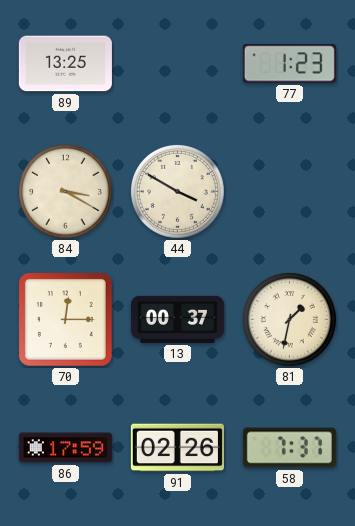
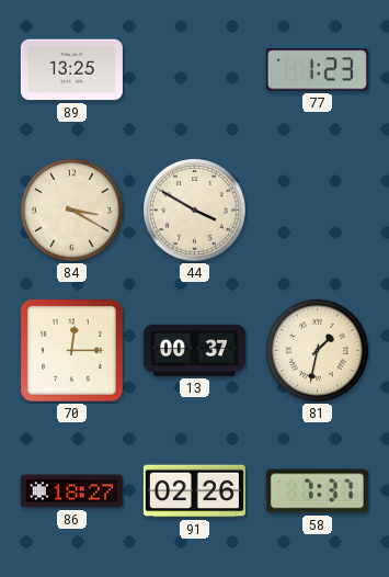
86: 17:59 -> 18:27 (71, 491)
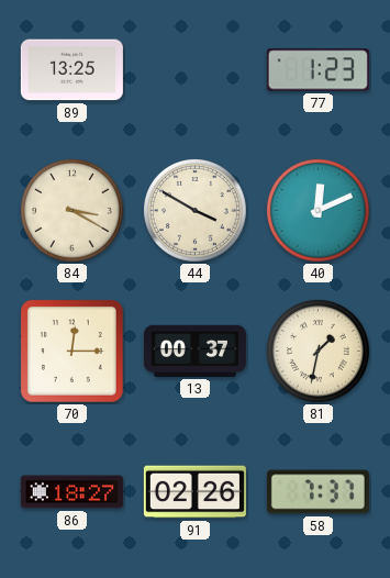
40: none -> 12:11 (319, 211)
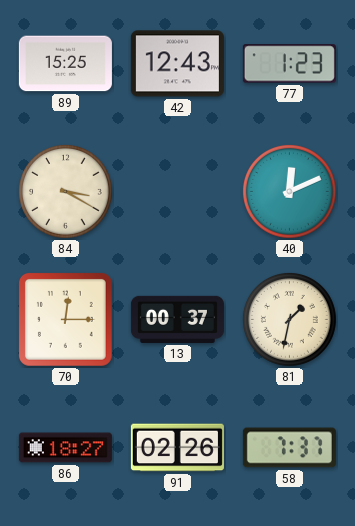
89: 13:25 -> 15:25 (65, 64)
42: none -> 12:43 (177, 64)
44: 3:50 -> none (196, 211)
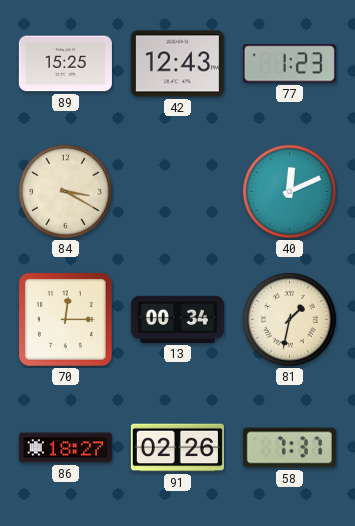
13: 00:37 -> 00:34 (177, 319)
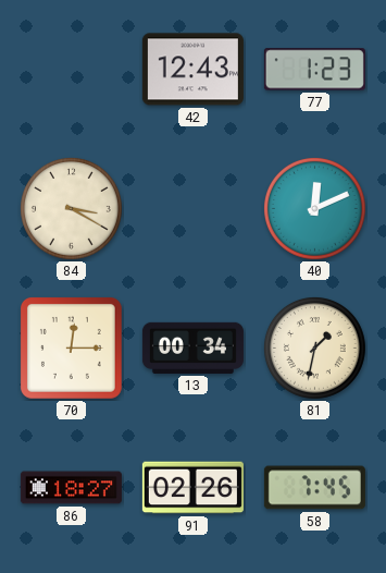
89: 15:25 -> none (65, 64)
58: 7:37 -> 7:45 (314, 488)
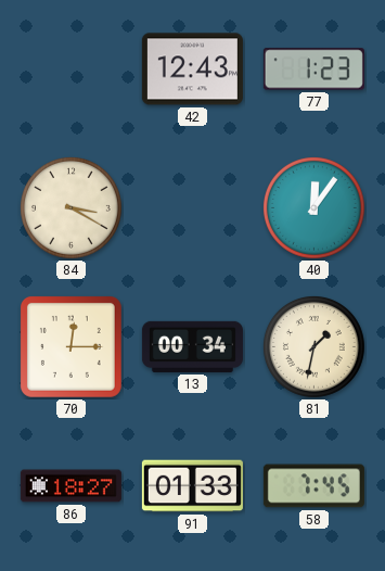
40: 12:11 -> 12:06 (315, 208)
91: 02:26 -> 01:33 (192, 486)
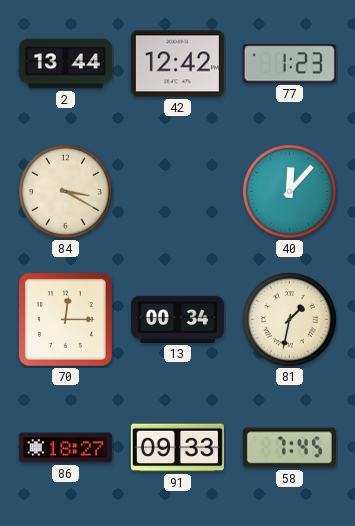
2: none -> 13:44 (65, 64)
42: 12:43 -> 12:42 (177, 64)
40: 12:06 -> 12:07 (290, 192)
91: 01:33 -> 09:33 (177, 448)
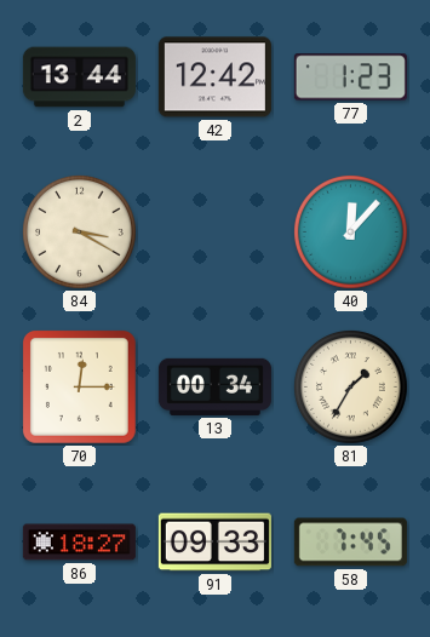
81: 1:32 -> 1:35 (351, 388)
